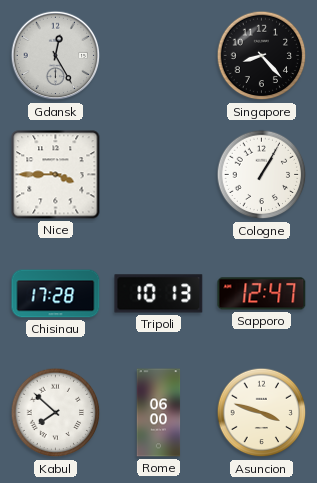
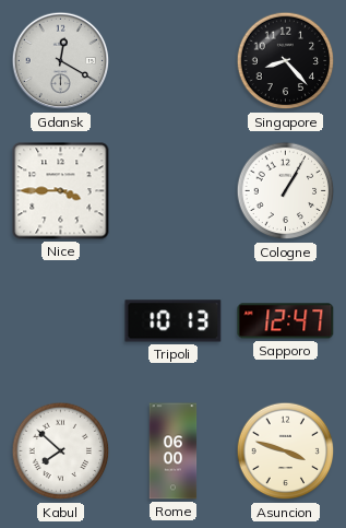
Gdansk: 12:25 -> 12:20 (61, 61)
Chisinau: 17:28 -> none (56, 294)
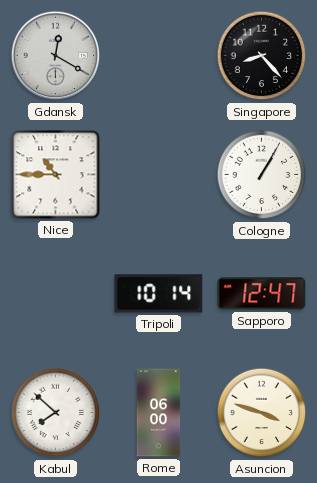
Nice: 3:45 -> 10:45 (56, 175)
Tripoli: 10:13 -> 10:14 (159, 294)
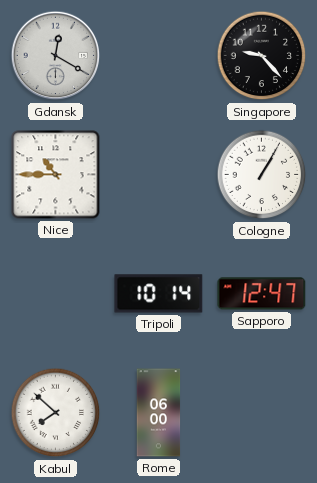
Singapore: 8:23 -> 9:23 (262, 56)
Asuncion: 3:48 -> none (262, 413)
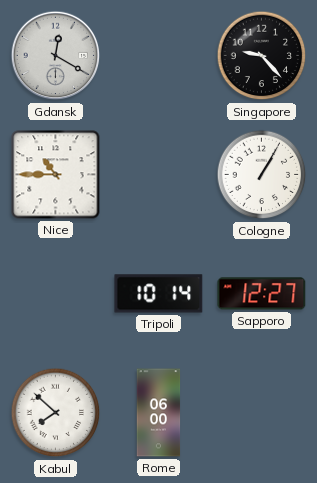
Sapporo: 12:47 -> 12:27 (262, 294)
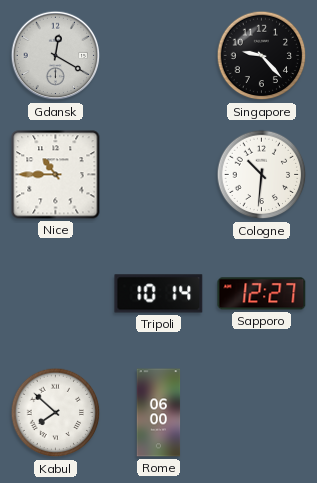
Cologne: 1:05 -> 10:31 (262, 175)
